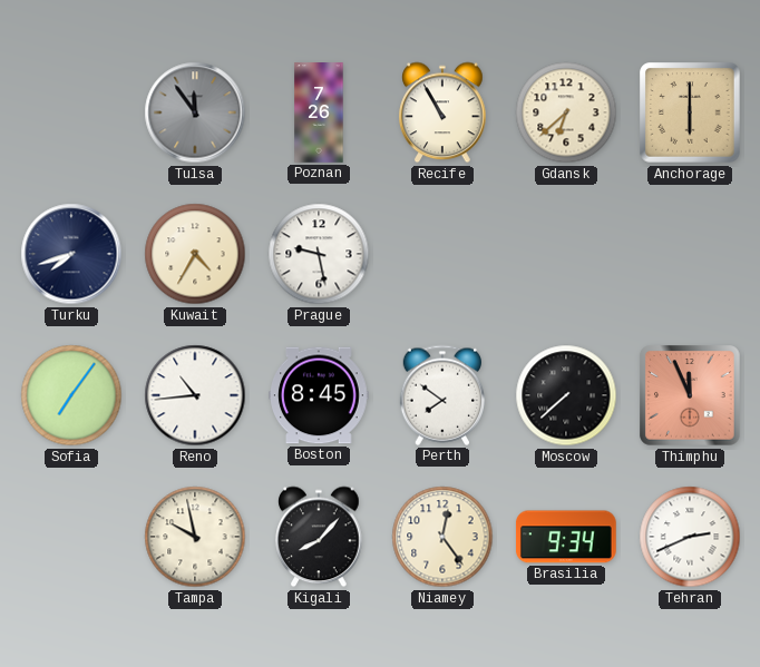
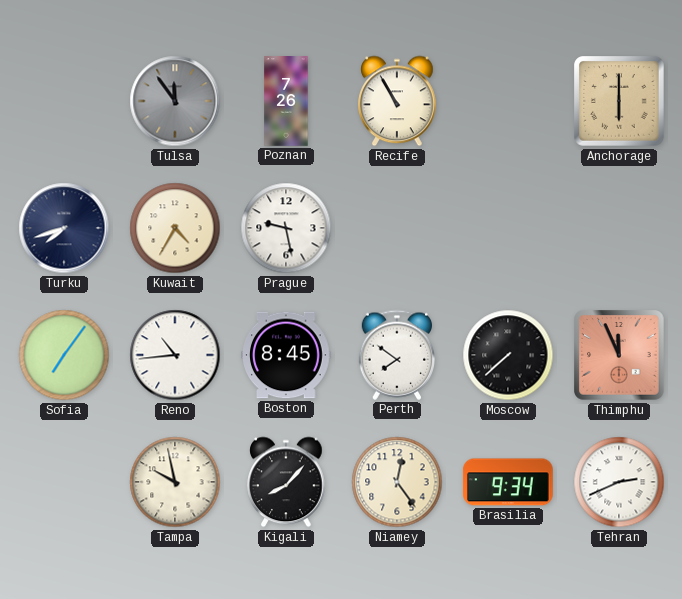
Gdansk: 6:38 -> none (566, 112)
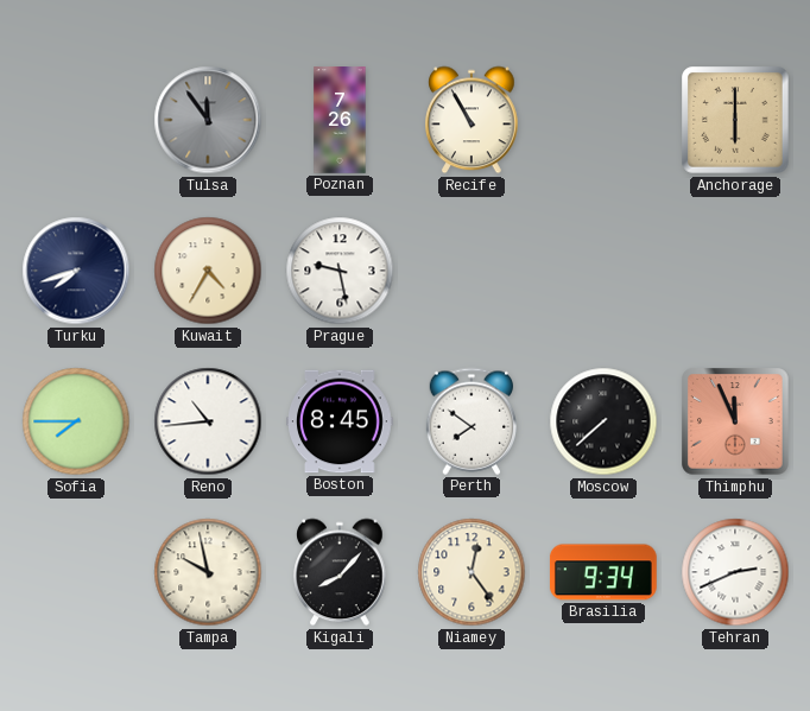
Sofia: 7:06 -> 7:45 (76, 421)
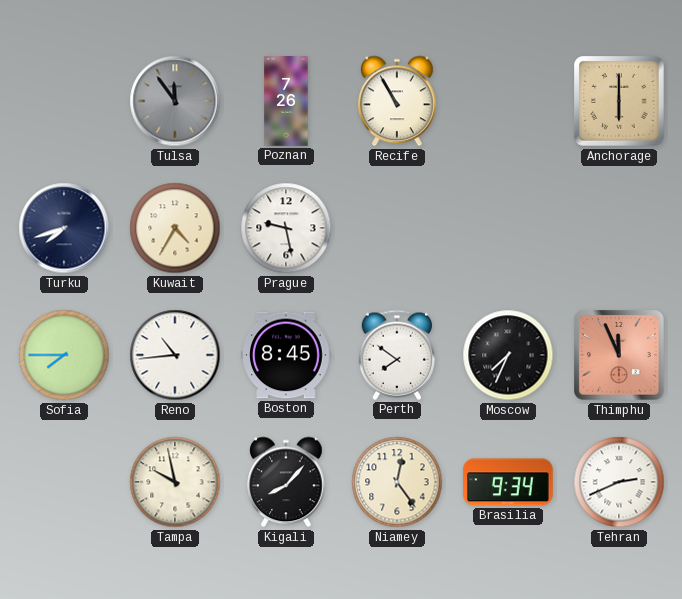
Moscow: 7:38 -> 7:34 (508, 355)
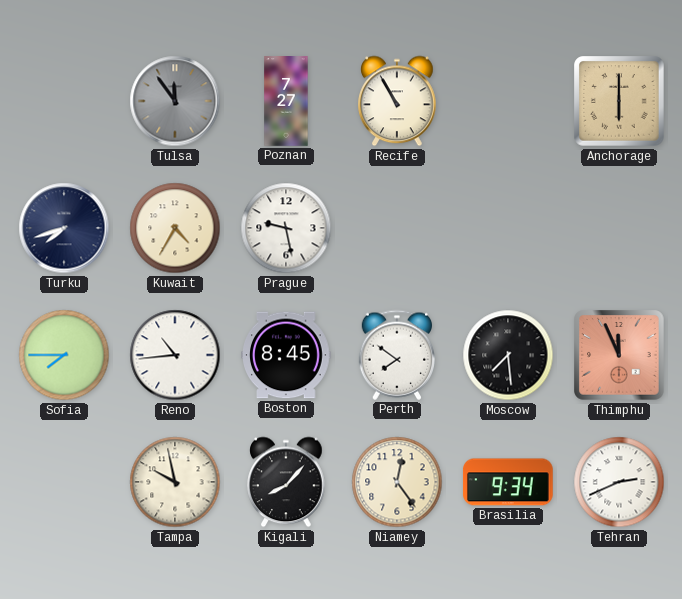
Poznan: 7:26 -> 7:27 (286, 101)
Moscow: 7:34 -> 7:29 (508, 355)
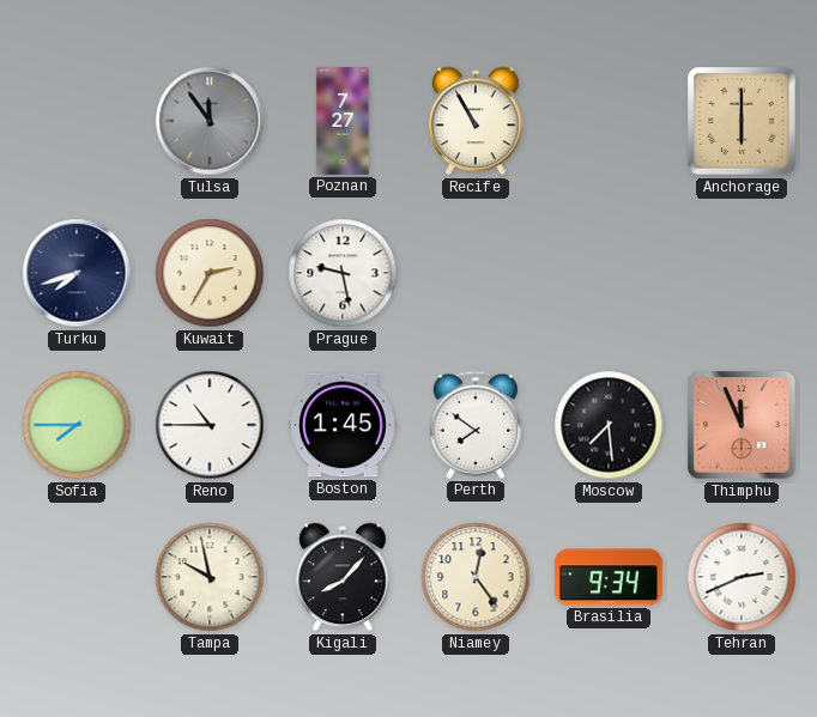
Kuwait: 4:35 -> 2:35 (210, 273)
Reno: 10:44 -> 10:45 (210, 425)
Boston: 8:45 -> 1:45 (344, 425)
